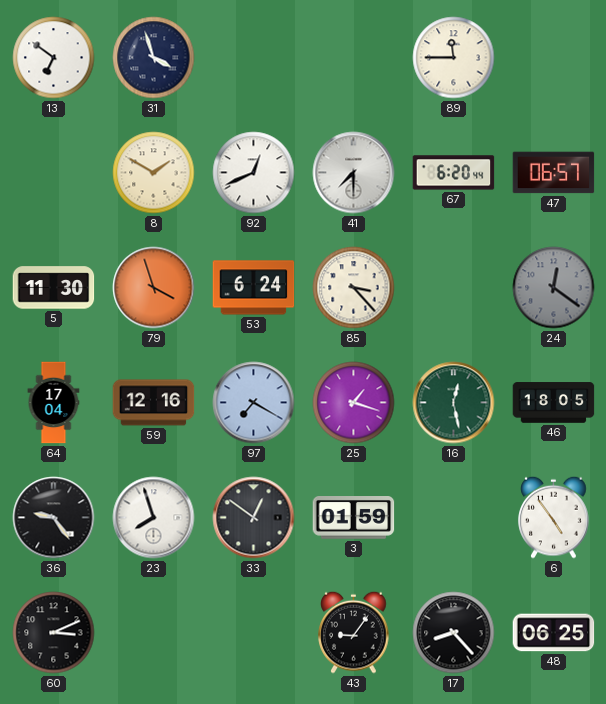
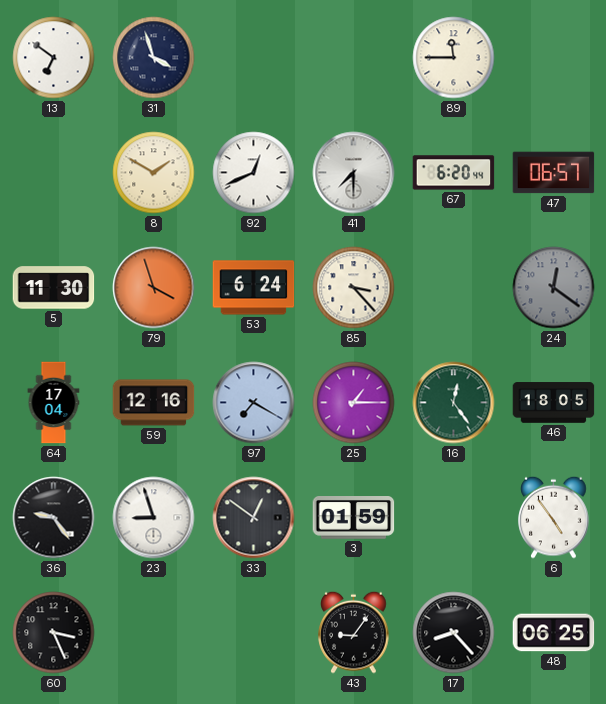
25: 1:18 -> 1:15 (354, 403)
16: 12:28 -> 12:24 (454, 403)
23: 7:57 -> 8:57 (154, 518)
60: 3:11 -> 3:26 (54, 633)
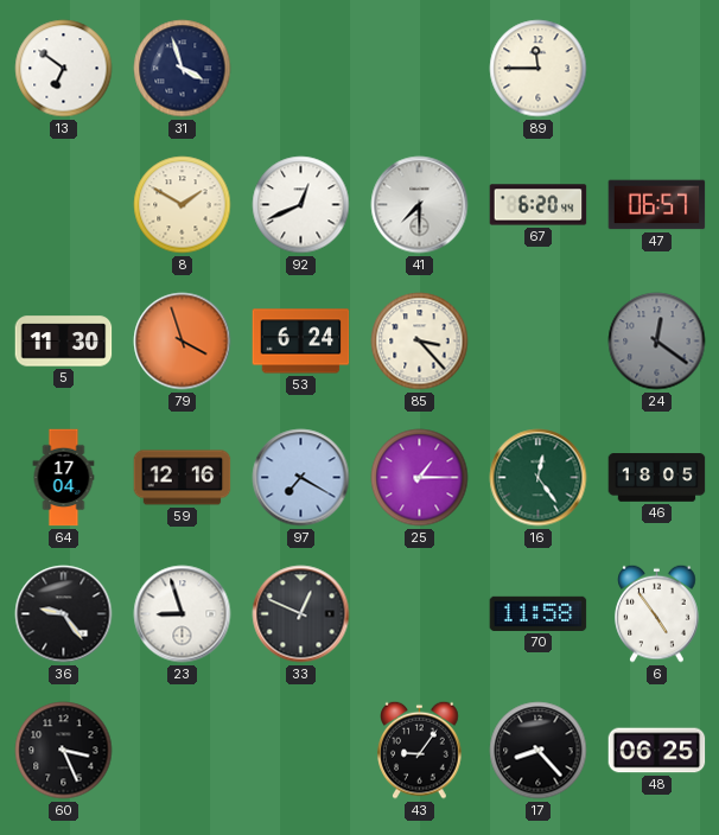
33: 12:51 -> 12:49 (301, 614)
3: 01:59 -> none (354, 518)
70: none -> 11:58 (539, 613)
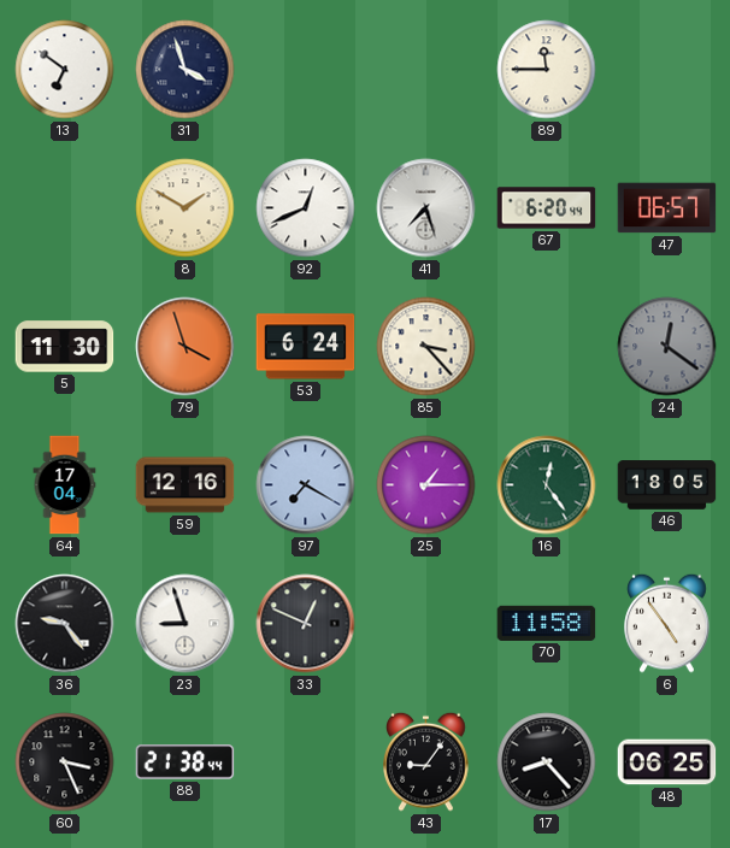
41: 7:30 -> 7:27 (426, 208)
88: none -> 21:38 (186, 762)
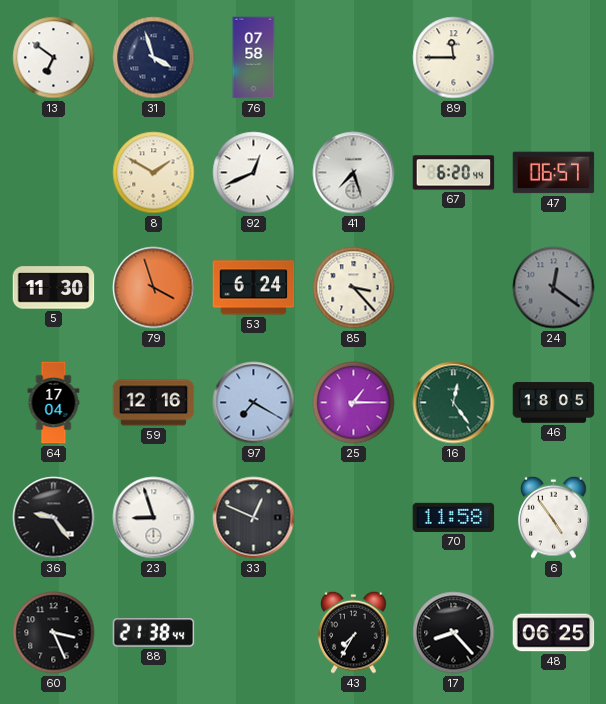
76: none -> 07:58 (254, 58)
43: 9:06 -> 7:35 (354, 632)
